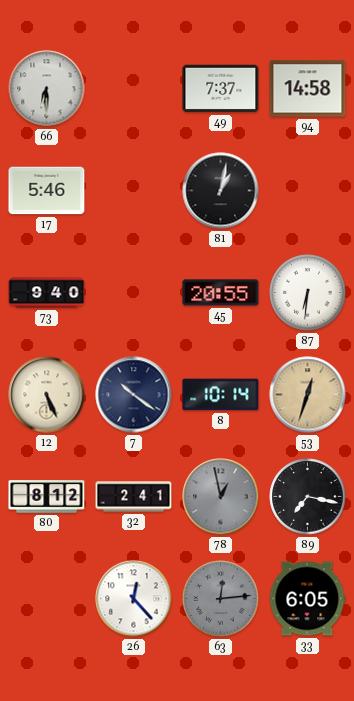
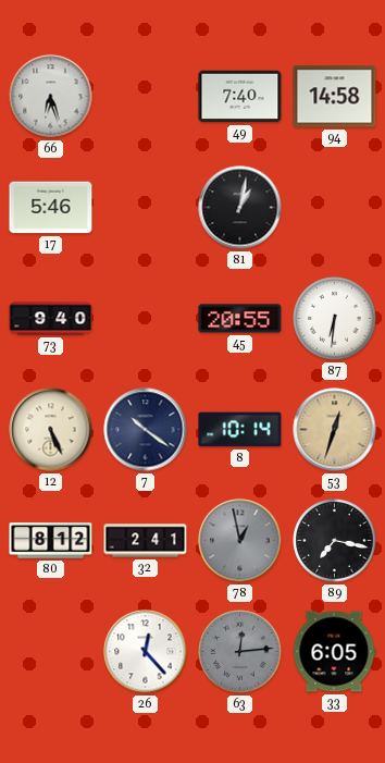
66: 6:30 -> 6:27 (51, 97)
49: 7:37 -> 7:40 (240, 97)
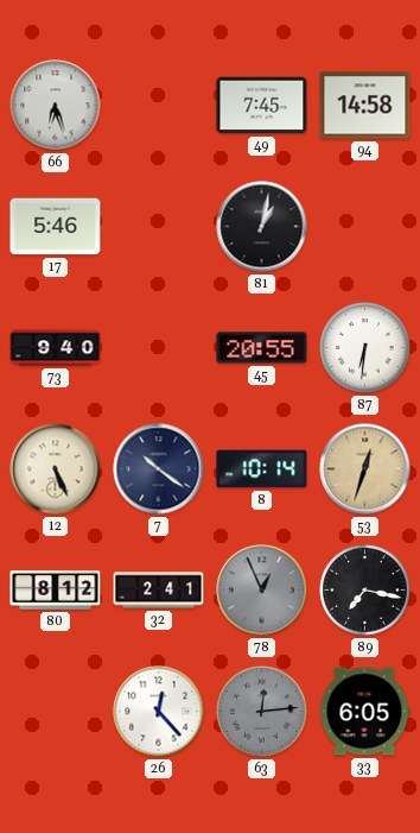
49: 7:40 -> 7:45 (262, 106)
78: 12:58 -> 12:56 (262, 591)
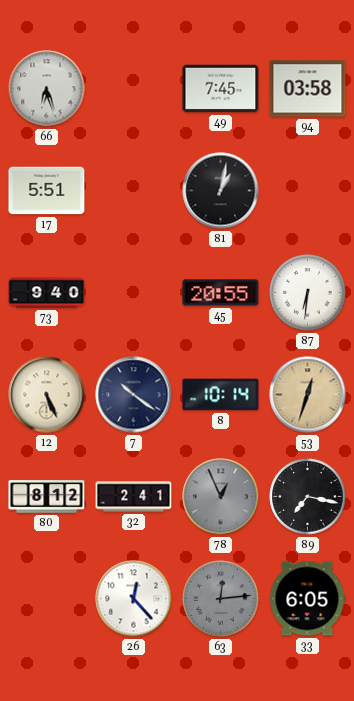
94: 14:58 -> 03:58 (308, 89)
17: 5:46 -> 5:51 (47, 191)
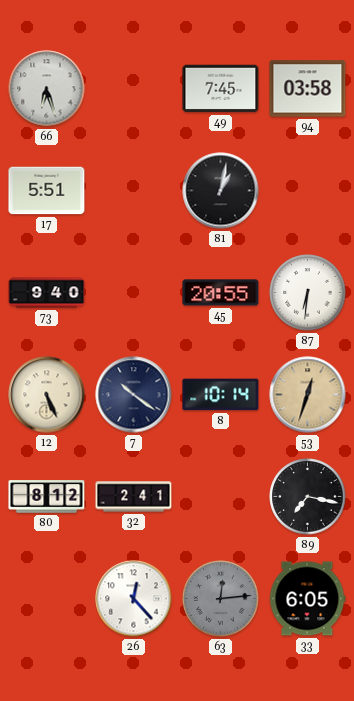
78: 12:56 -> none (221, 497)
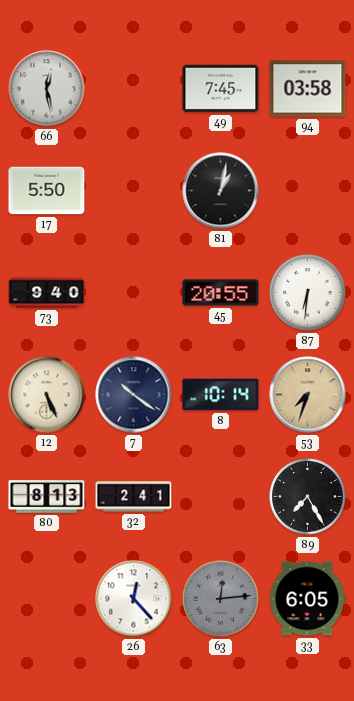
66: 6:27 -> 12:28 (47, 89)
17: 5:51 -> 5:50 (47, 191)
53: 12:33 -> 7:33 (308, 395)
80: 8:12 -> 8:13 (47, 497)
89: 7:17 -> 7:25 (308, 497)
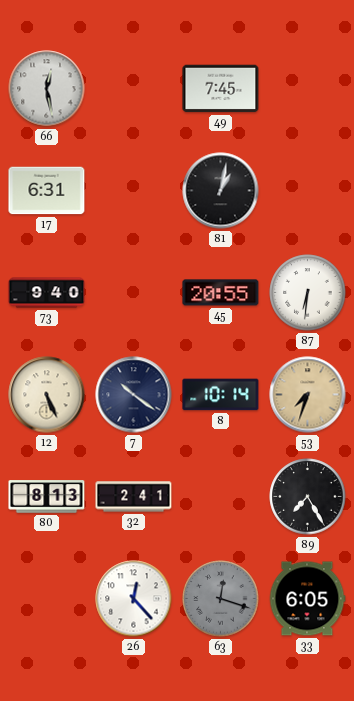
94: 03:58 -> none (308, 89)
17: 5:50 -> 6:31 (47, 191)
63: 12:14 -> 12:18 (221, 599)
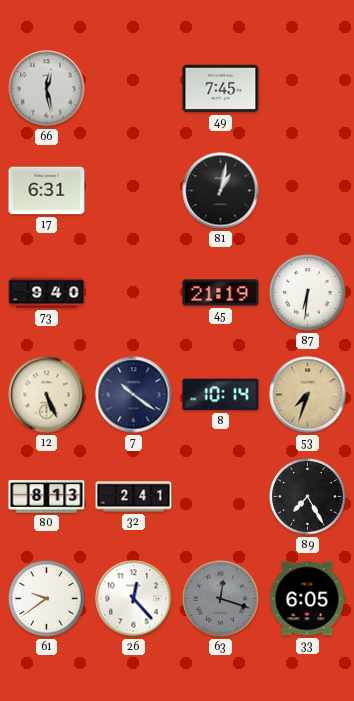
45: 20:55 -> 21:19 (221, 293)
61: none -> 9:39 (47, 599)
